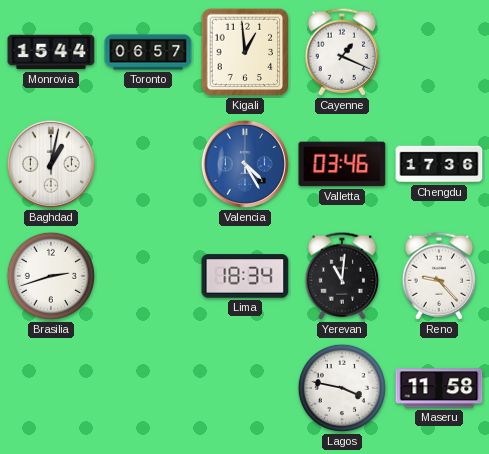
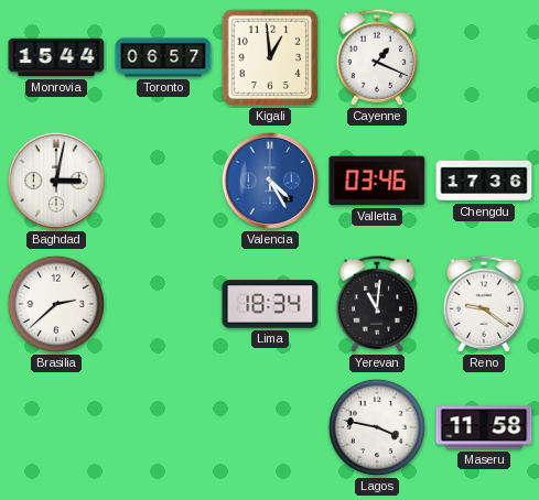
Baghdad: 1:02 -> 3:02 (56, 181)
Brasilia: 2:42 -> 2:38 (56, 304)
Reno: 9:23 -> 9:21 (484, 304)
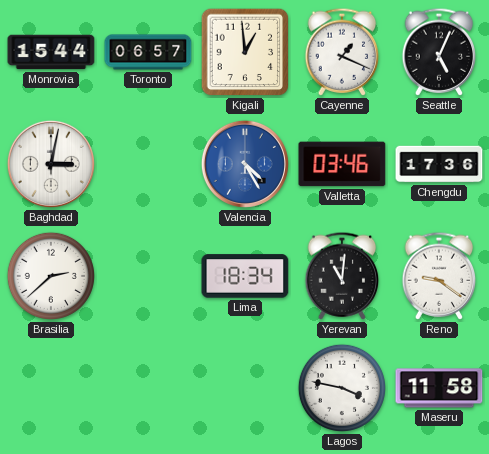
Seattle: none -> 5:04 (439, 52)
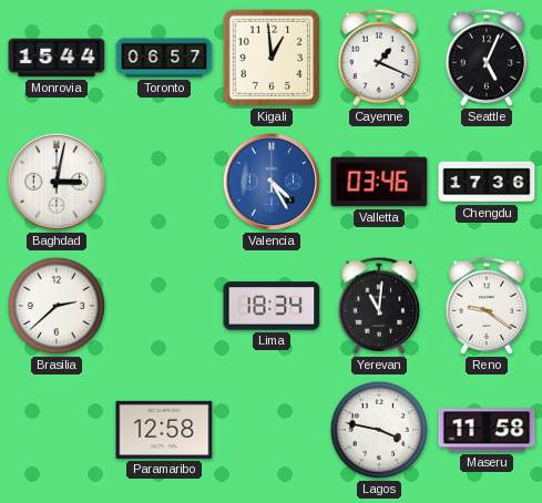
Paramaribo: none -> 12:58 (164, 430)
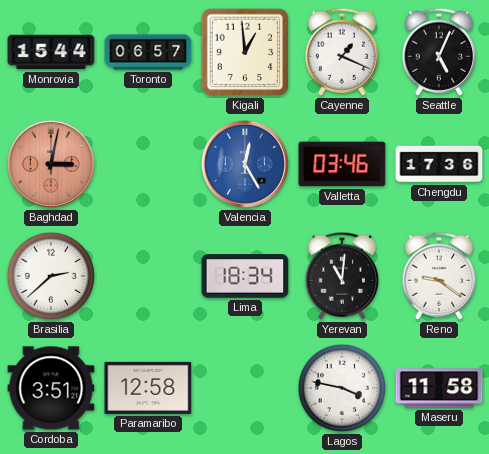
Baghdad dial: white -> salmon (51, 164)
Valencia: 4:25 -> 12:25 (245, 164)
Cordoba: none -> 3:51 (51, 388)
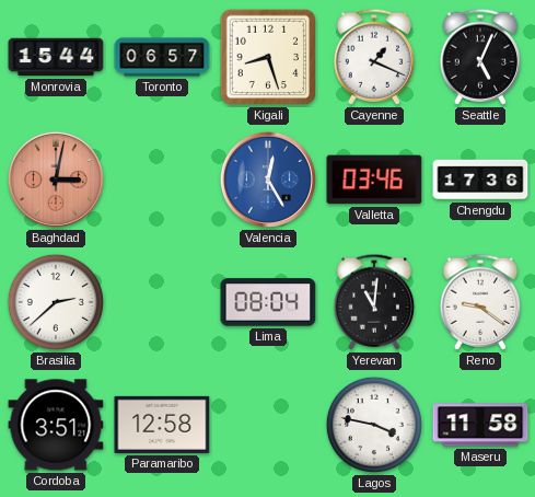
Kigali: 12:59 -> 8:27 (268, 57)
Lima: 18:34 -> 08:04 (268, 302)
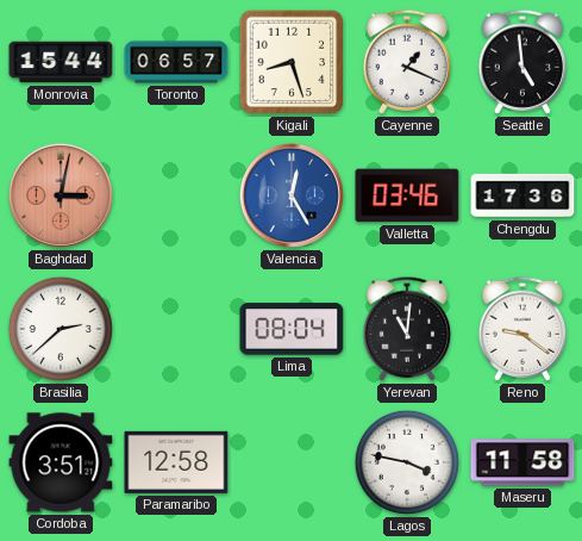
Seattle: 5:04 -> 4:59 (522, 62)
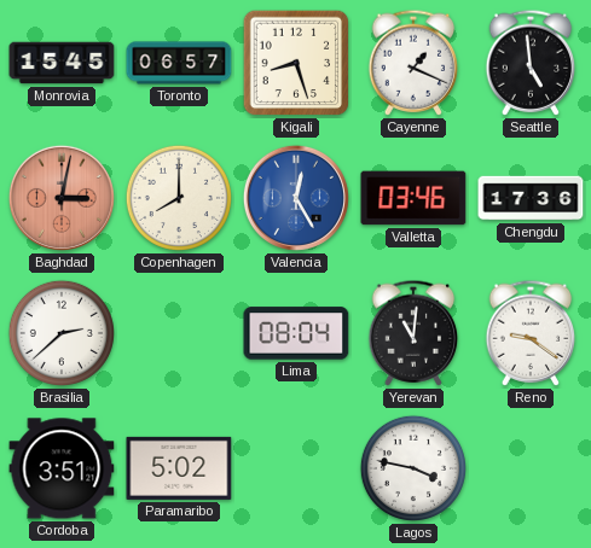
Monrovia: 15:44 -> 15:45 (62, 63)
Copenhagen: none -> 8:00 (179, 198)
Paramaribo: 12:58 -> 5:02 (179, 468)
Maseru: 11:58 -> none (522, 462)
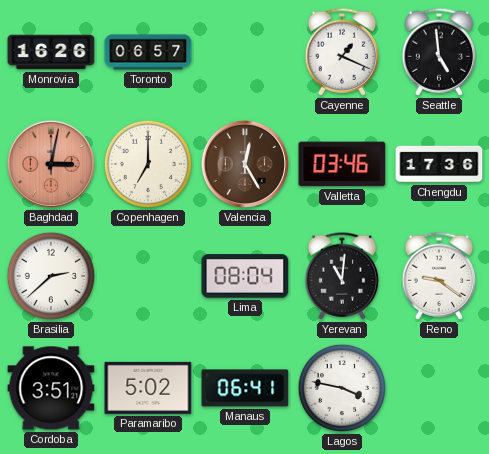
Monrovia: 15:45 -> 16:26 (51, 52)
Kigali: 8:27 -> none (296, 63)
Copenhagen: 8:00 -> 7:00 (148, 164)
Valencia dial: blue -> brown (245, 164)
Manaus: none -> 06:41 (245, 388)
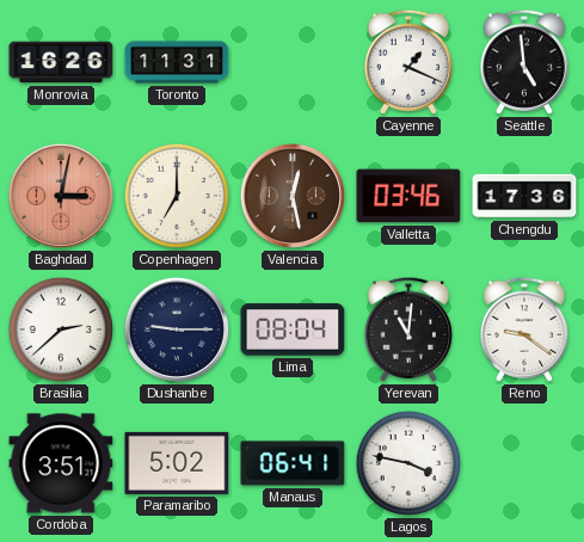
Toronto: 06:57 -> 11:31 (177, 62)
Valencia: 12:25 -> 12:28 (293, 196)
Dushanbe: none -> 9:15 (177, 329)
